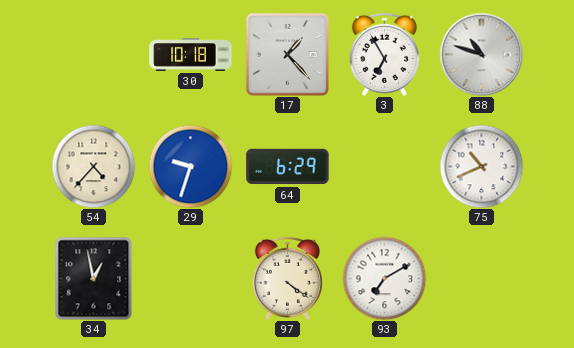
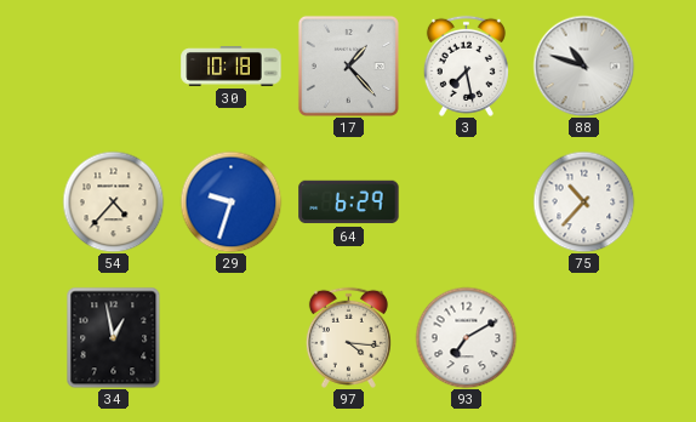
3: 6:55 -> 7:28 (466, 65)
75: 10:41 -> 10:37 (583, 201)
97: 4:21 -> 4:16 (348, 337)
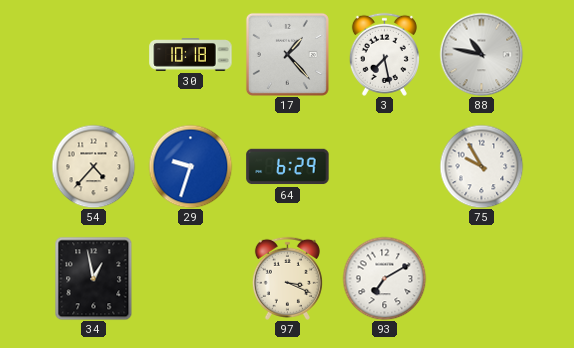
88: 10:48 -> 10:47 (481, 54)
75: 10:37 -> 9:55 (481, 166)
97: 4:16 -> 3:19 (287, 278)
